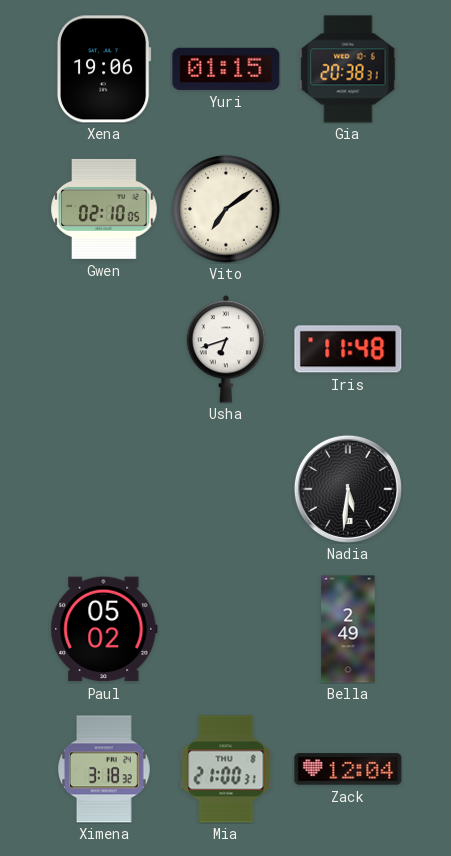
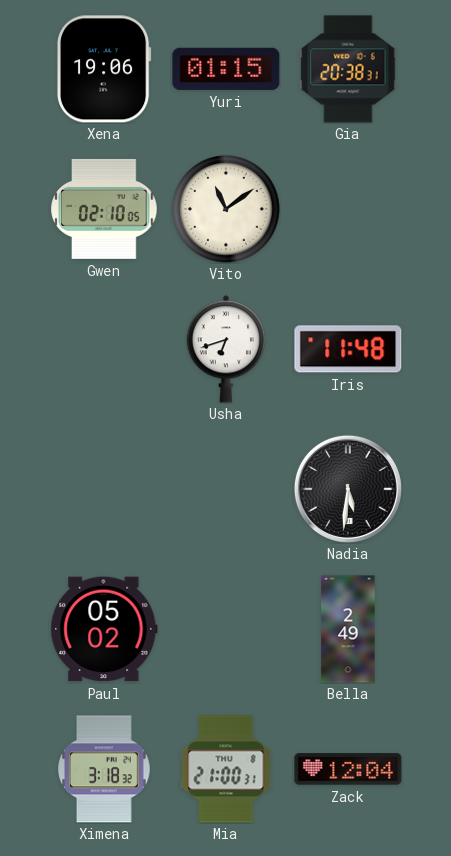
Vito: 7:09 -> 11:09 (226, 209)
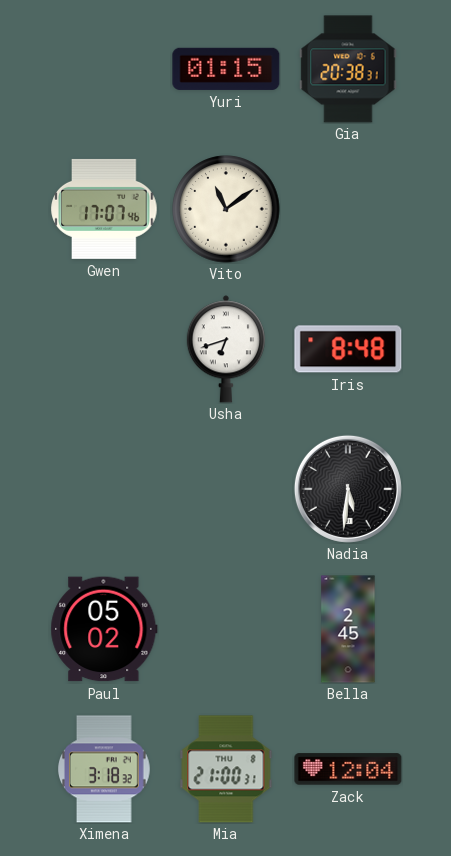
Xena: 19:06 -> none (104, 69)
Gwen: 02:10 -> 17:07 (104, 209)
Iris: 11:48 -> 8:48 (348, 349)
Bella: 2:49 -> 2:45 (348, 629)
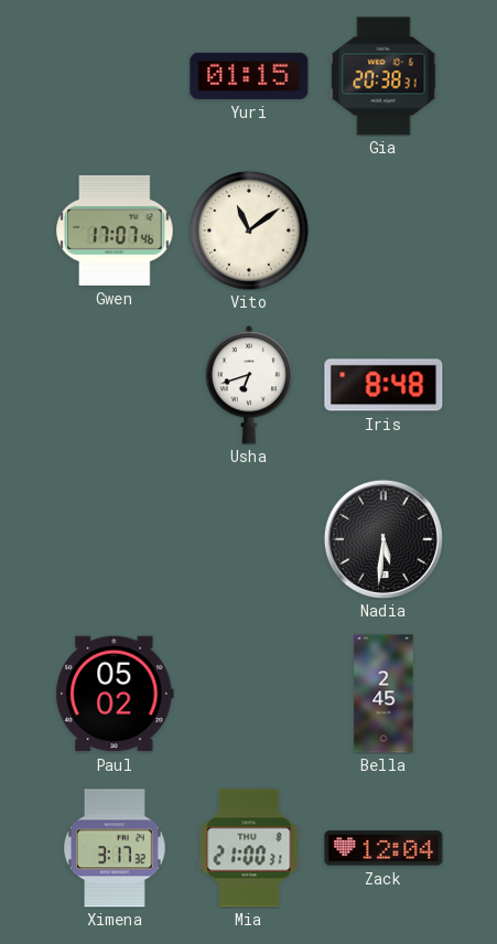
Ximena: 3:18 -> 3:17 (116, 848)
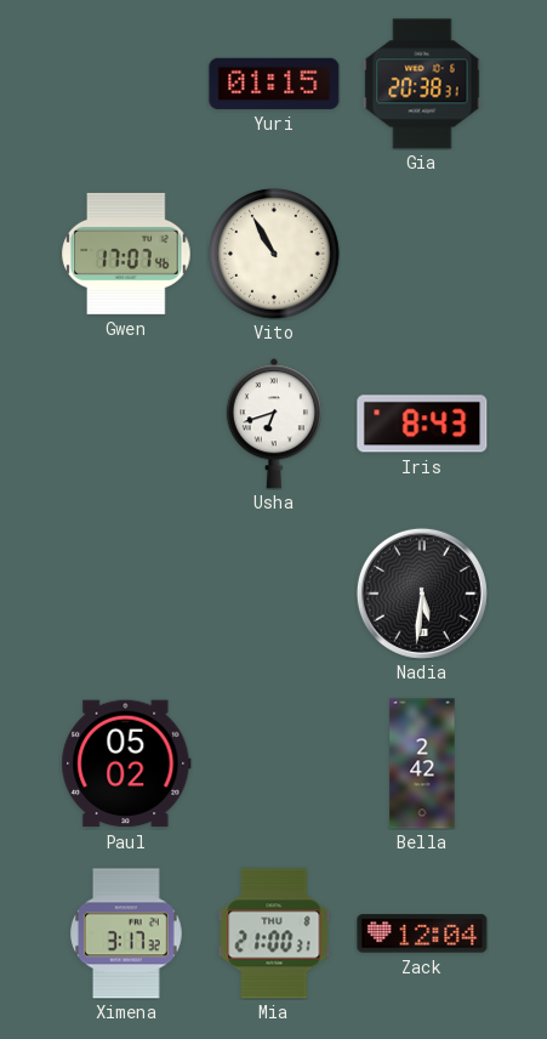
Vito: 11:09 -> 10:55 (274, 254)
Iris: 8:48 -> 8:43 (422, 424)
Bella: 2:45 -> 2:42 (422, 763)
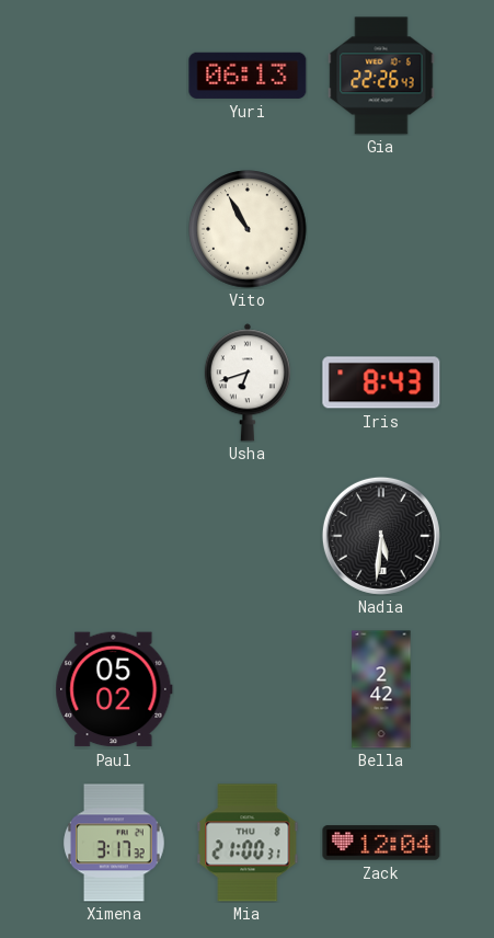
Yuri: 01:15 -> 06:13 (248, 76)
Gia: 20:38 -> 22:26 (381, 76)
Gwen: 17:07 -> none (126, 254)
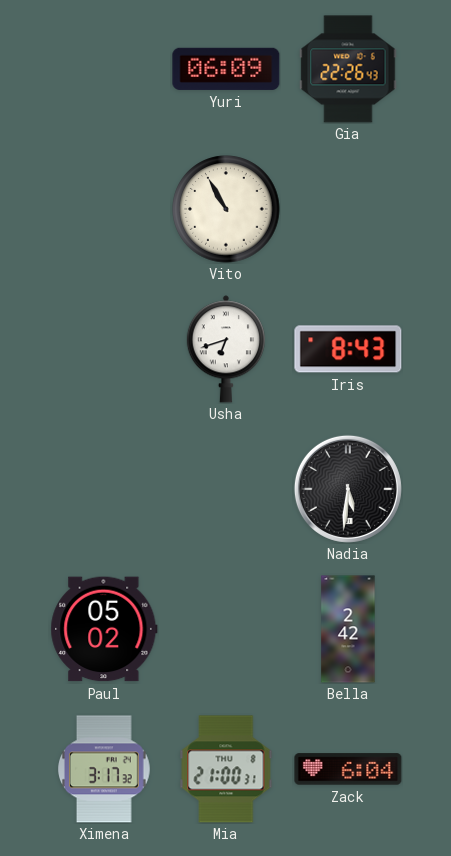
Yuri: 06:13 -> 06:09 (226, 69)
Zack: 12:04 -> 6:04 (348, 769)
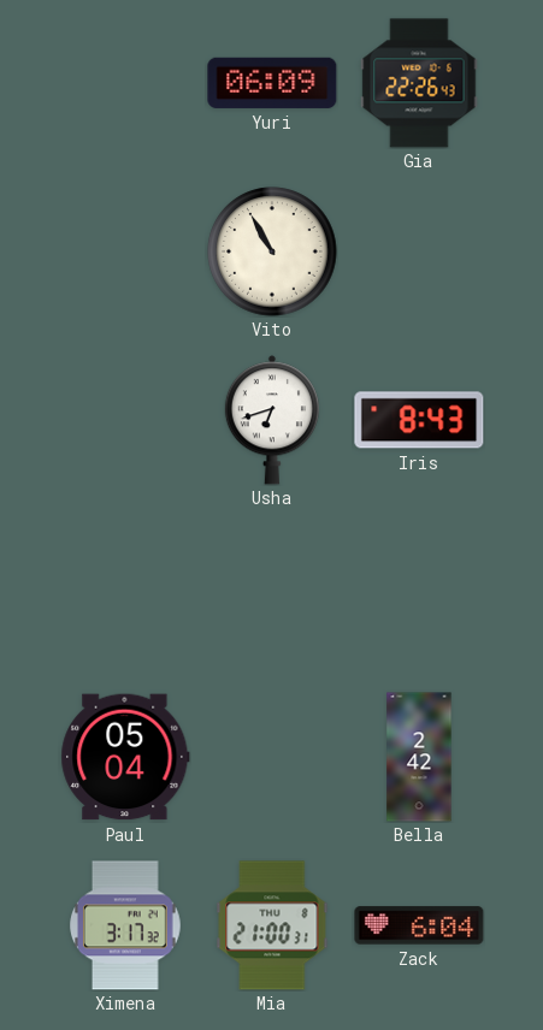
Nadia: 5:31 -> none (348, 489)
Paul: 05:02 -> 05:04 (125, 757)
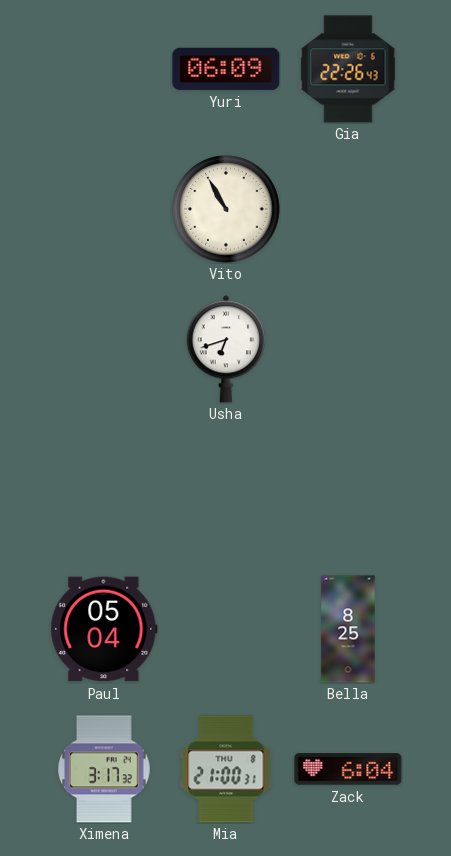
Iris: 8:43 -> none (419, 420)
Bella: 2:42 -> 8:25 (348, 629)
